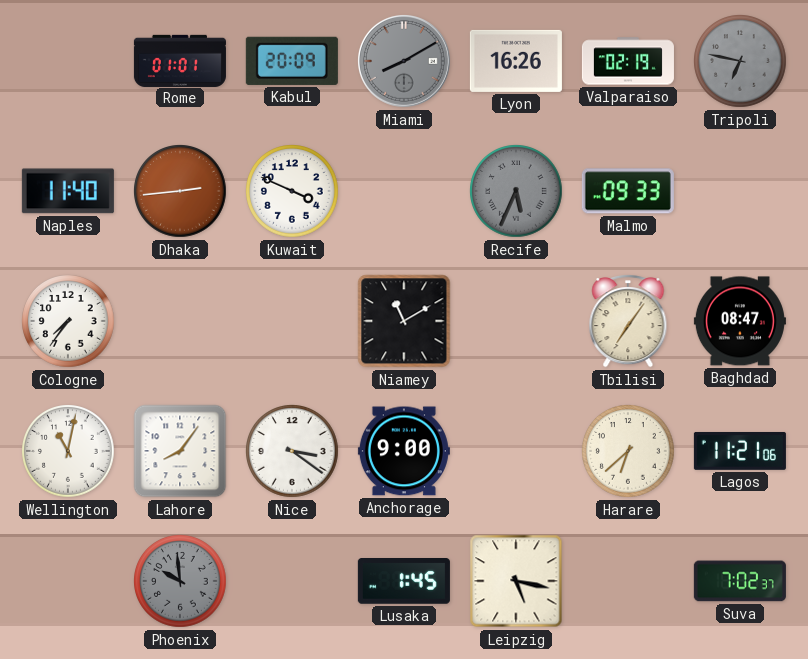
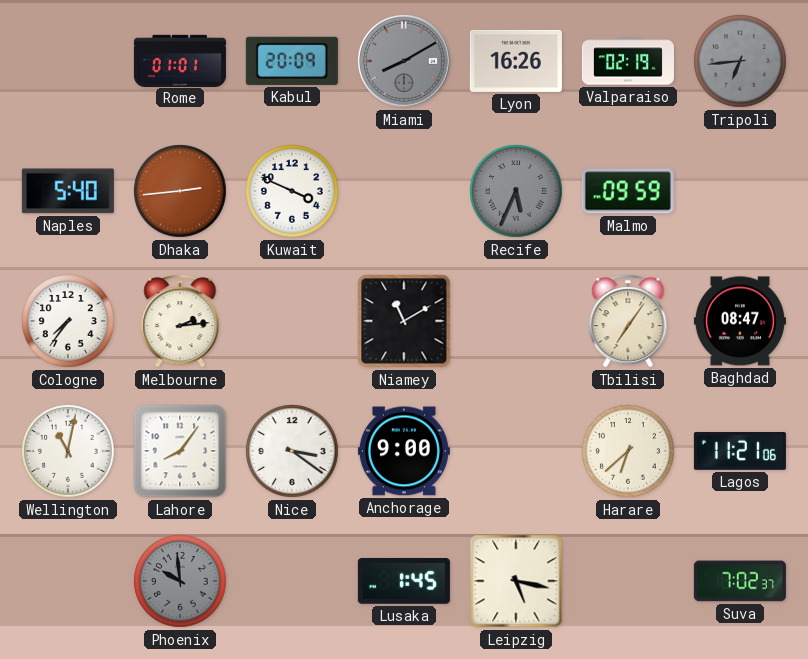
Tripoli: 6:47 -> 6:44 (741, 62)
Naples: 11:40 -> 5:40 (68, 191)
Malmo: 09:33 -> 09:59 (628, 191)
Melbourne: none -> 2:14 (180, 322)
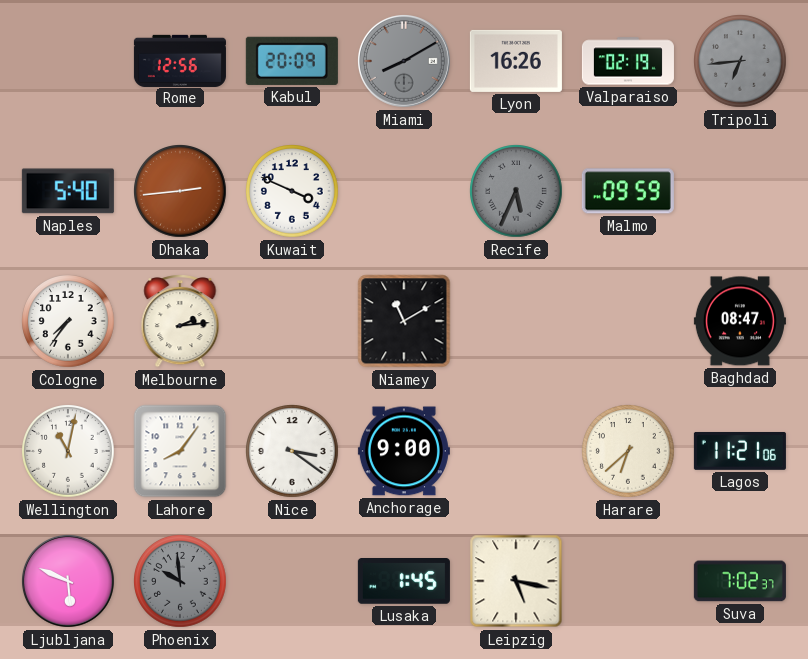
Rome: 01:01 -> 12:56 (180, 60)
Tbilisi: 7:06 -> none (628, 322)
Ljubljana: none -> 5:49 (68, 581)
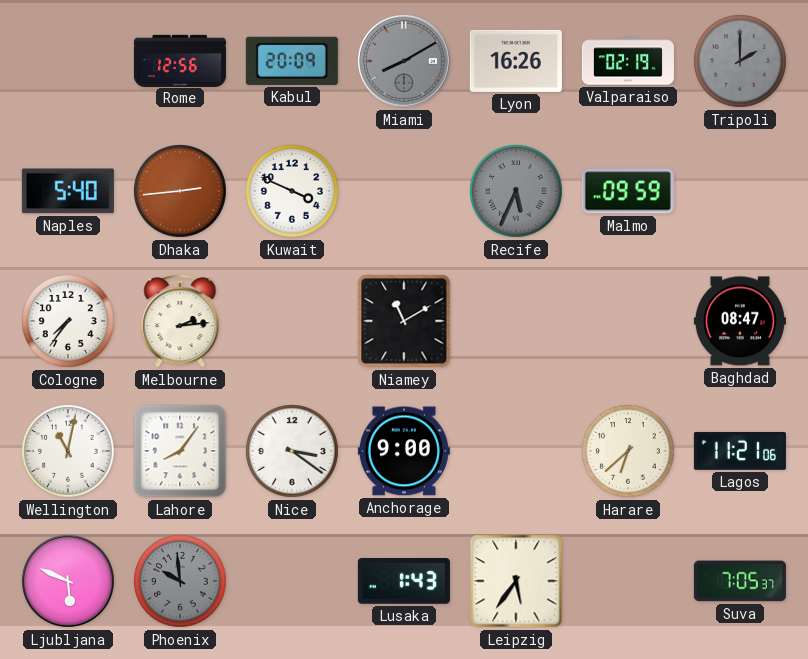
Tripoli: 6:44 -> 2:00 (741, 62)
Lusaka: 1:45 -> 1:43 (404, 582)
Leipzig: 5:17 -> 5:36 (516, 581)
Suva: 7:02 -> 7:05 (740, 581)
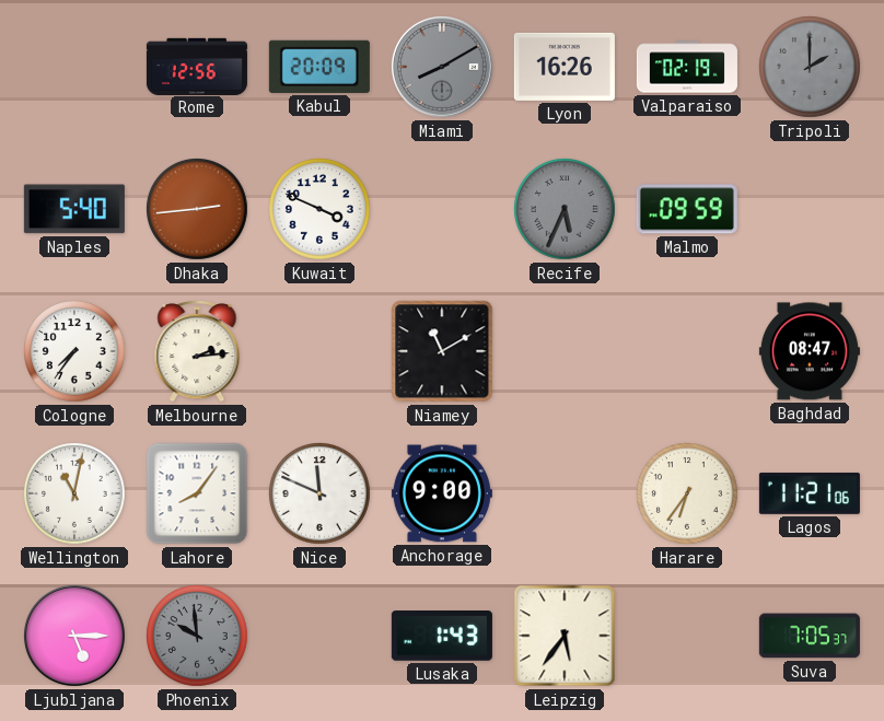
Nice: 3:21 -> 11:49 (321, 495)
Harare: 6:38 -> 6:36 (688, 495)
Ljubljana: 5:49 -> 5:15 (74, 636)
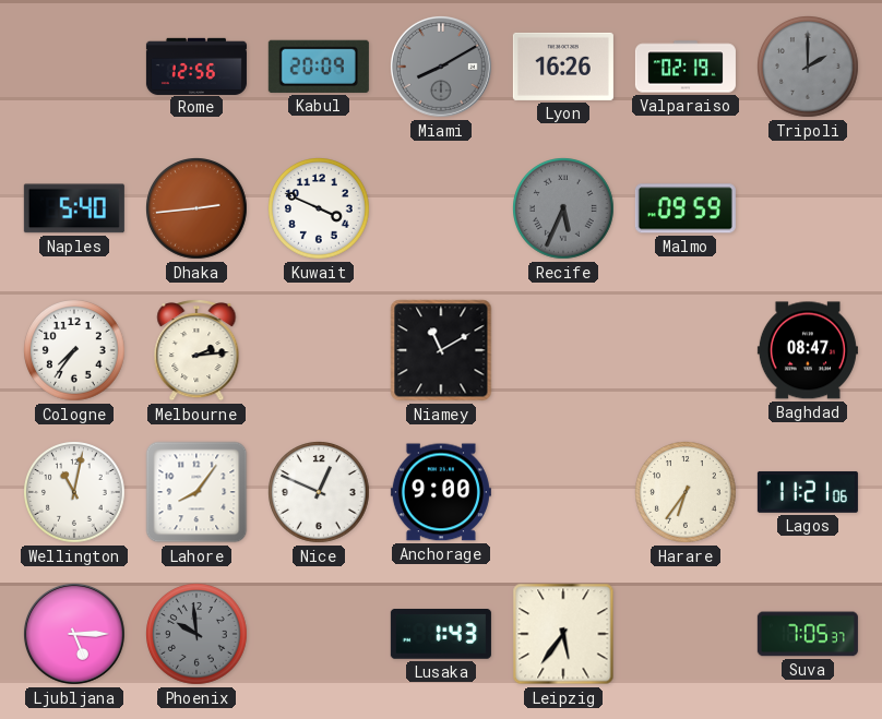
Nice: 11:49 -> 12:49 (320, 493)
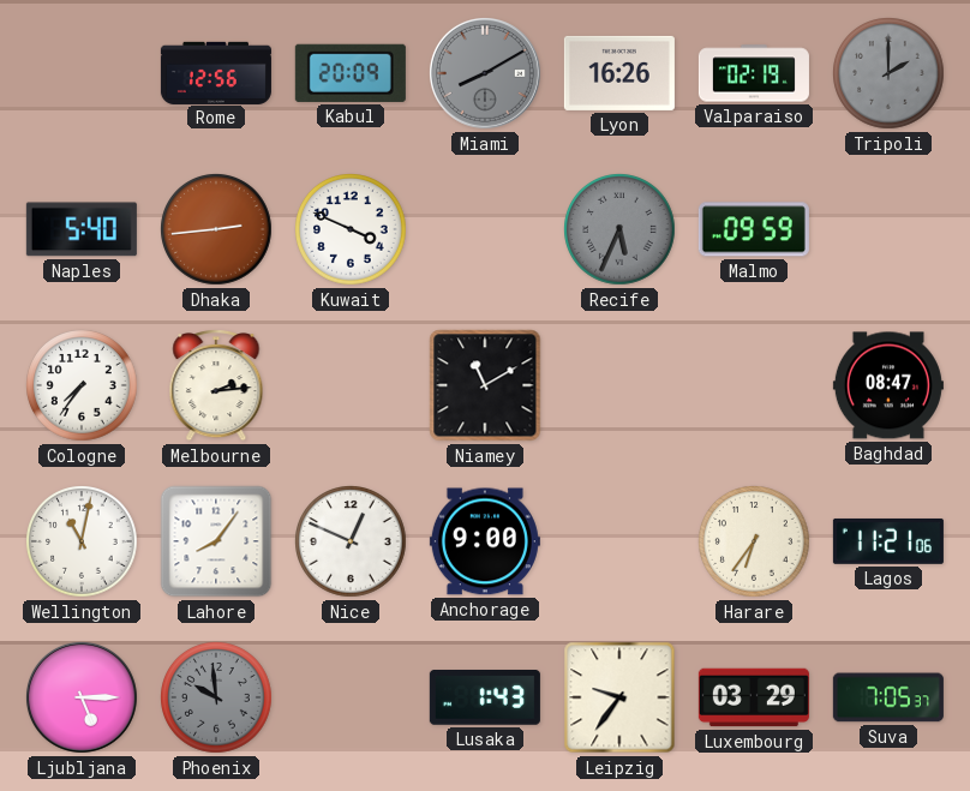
Leipzig: 5:36 -> 9:36 (619, 697)
Luxembourg: none -> 03:29 (754, 697)
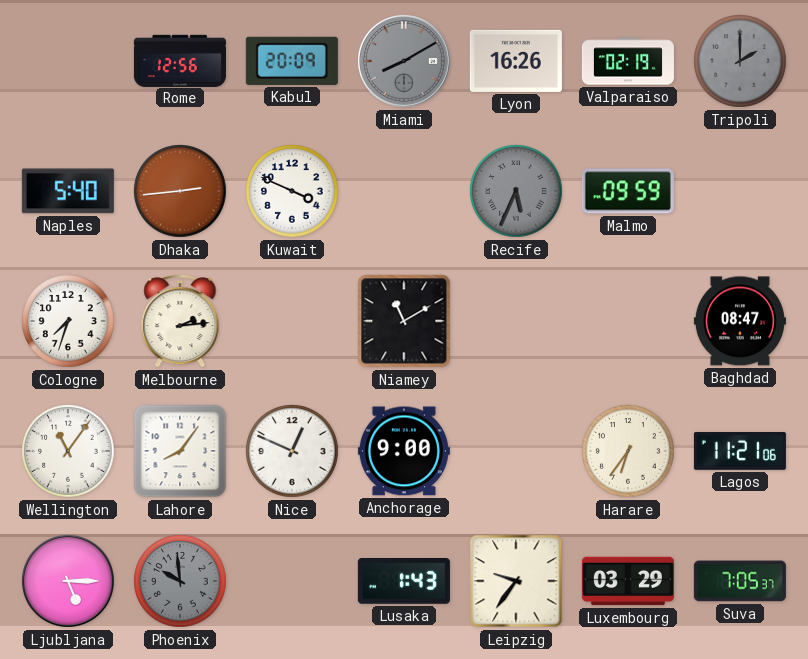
Cologne: 7:36 -> 7:33 (69, 322)
Wellington: 11:02 -> 11:06 (69, 452)
